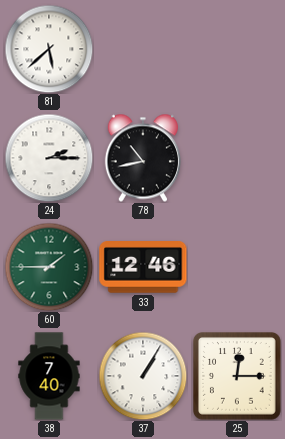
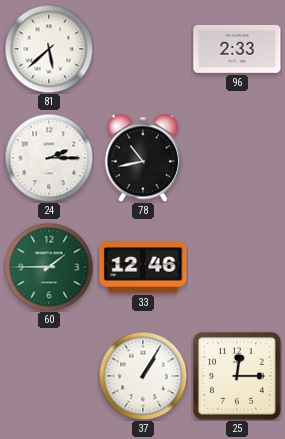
96: none -> 2:33 (237, 49)
38: 7:40 -> none (49, 376)
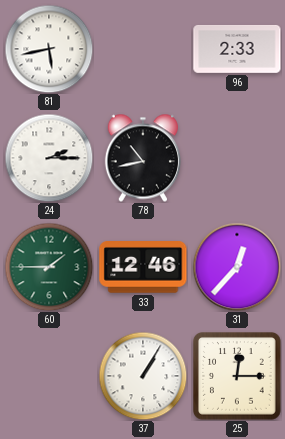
81: 5:38 -> 5:43 (49, 49)
31: none -> 12:37 (237, 267)
